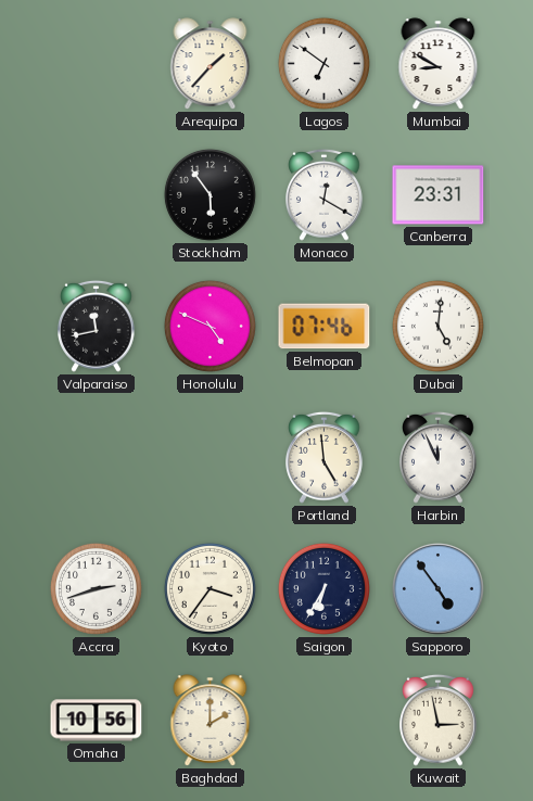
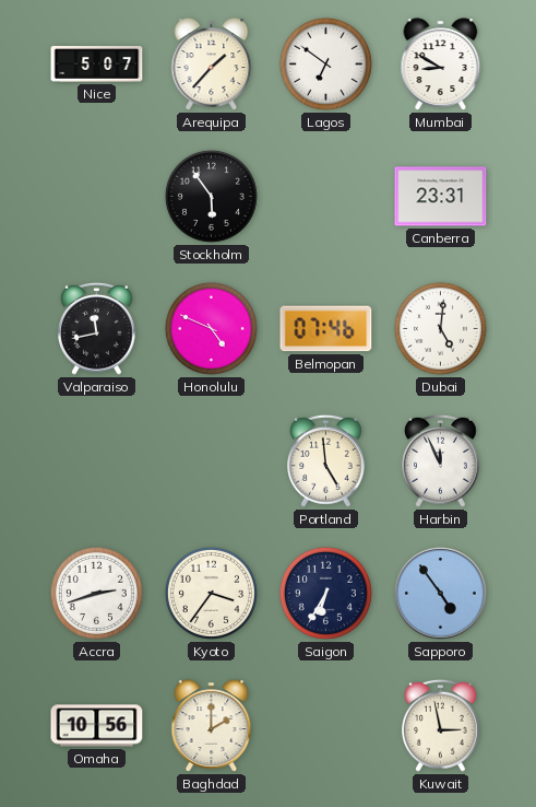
Nice: none -> 5:07 (97, 65)
Monaco: 12:20 -> none (325, 194)
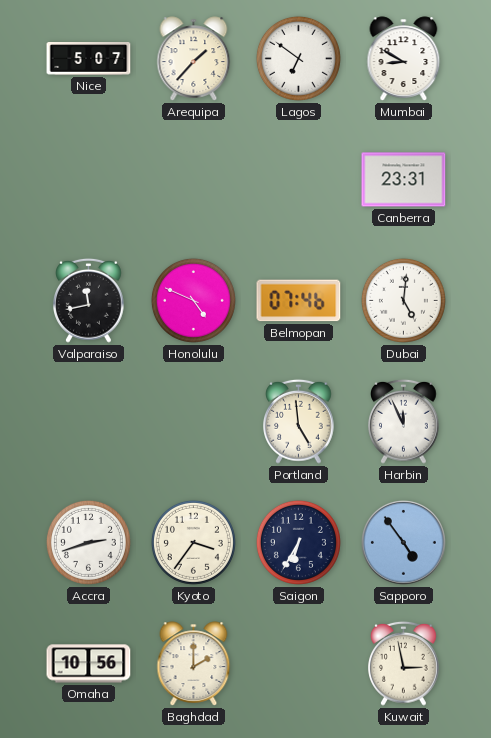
Stockholm: 5:54 -> none (211, 196)
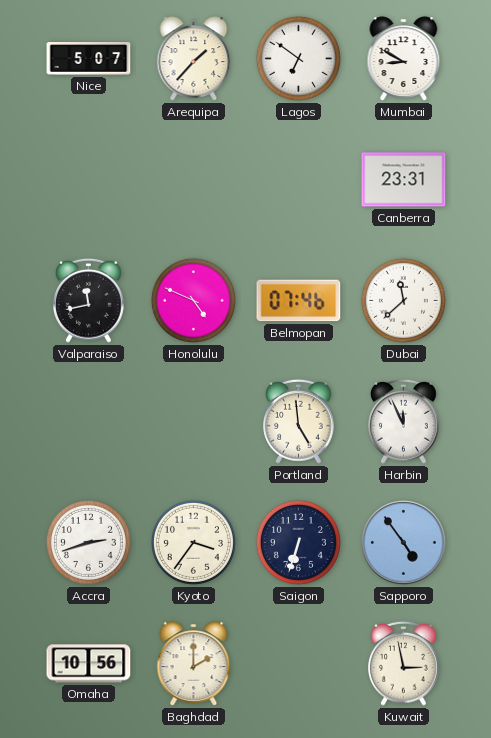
Dubai: 5:01 -> 11:38 (403, 300)
Saigon: 6:35 -> 6:33 (298, 542)
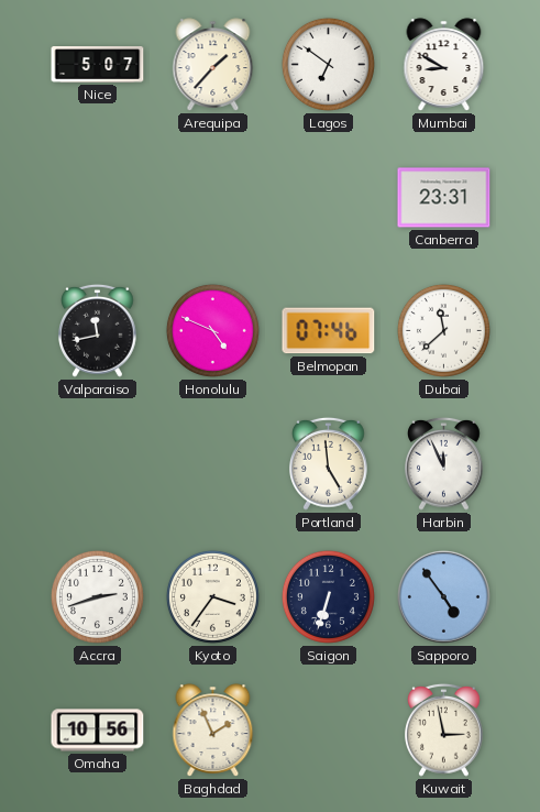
Baghdad: 2:00 -> 1:56 (213, 731)
